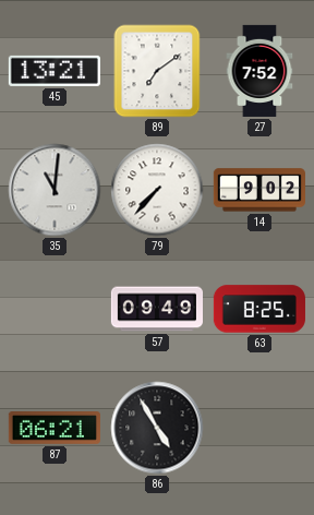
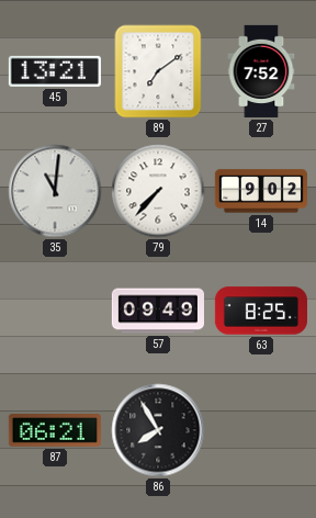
86: 4:55 -> 7:55 (158, 430)
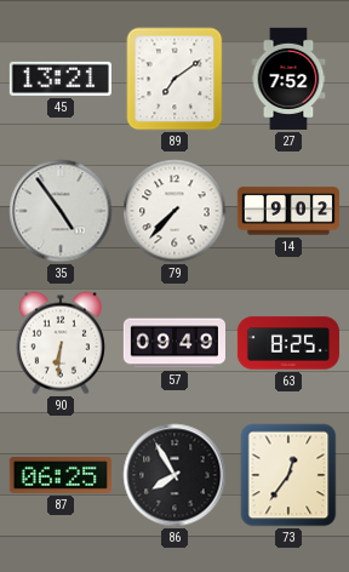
35: 11:01 -> 4:54 (61, 211)
90: none -> 6:31 (61, 343)
87: 06:21 -> 06:25 (61, 476)
73: none -> 12:36 (288, 475)
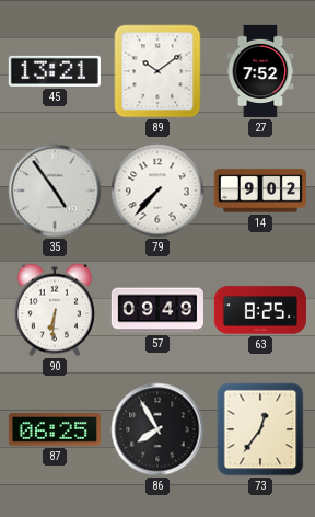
89: 7:09 -> 10:09 (157, 71)
